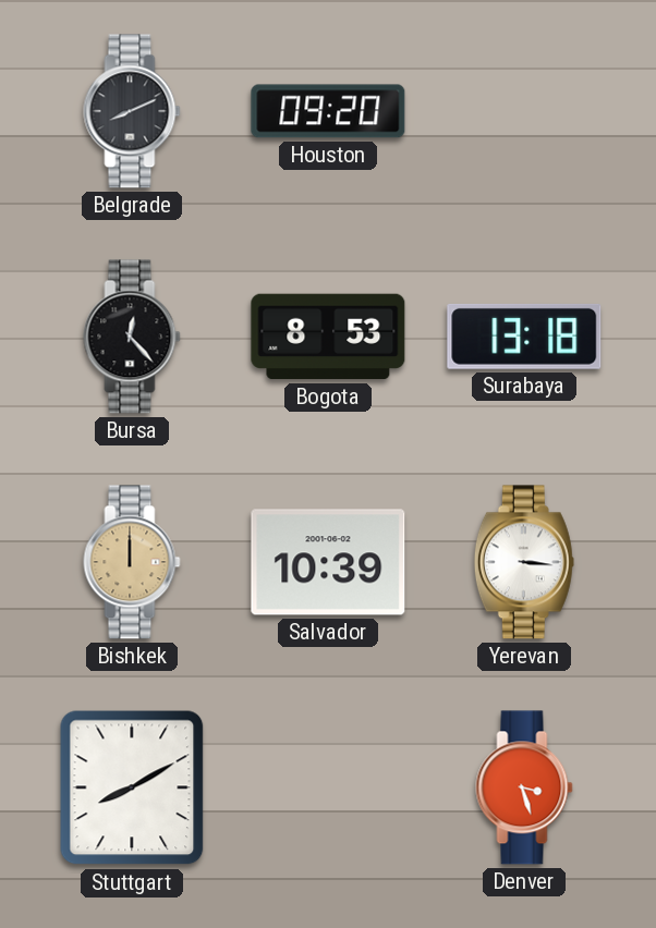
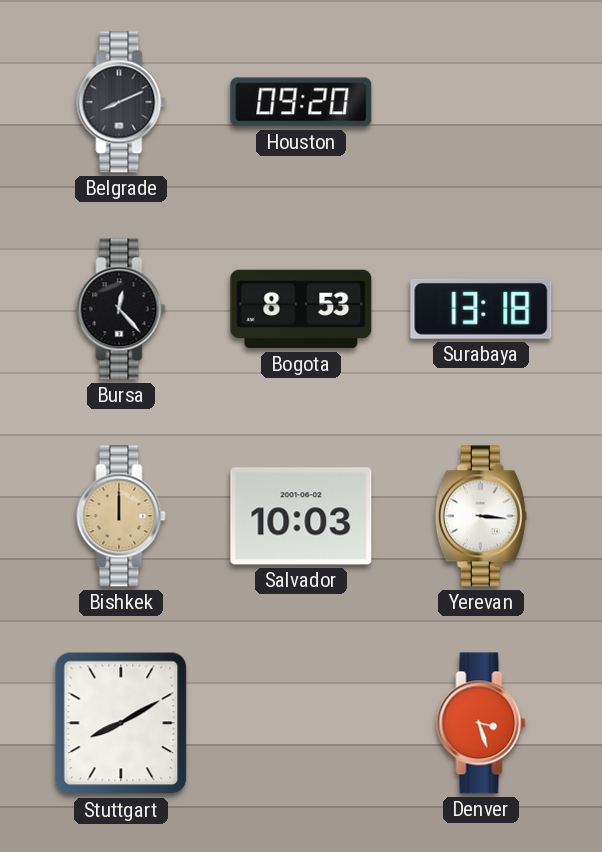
Salvador: 10:39 -> 10:03 (301, 516)
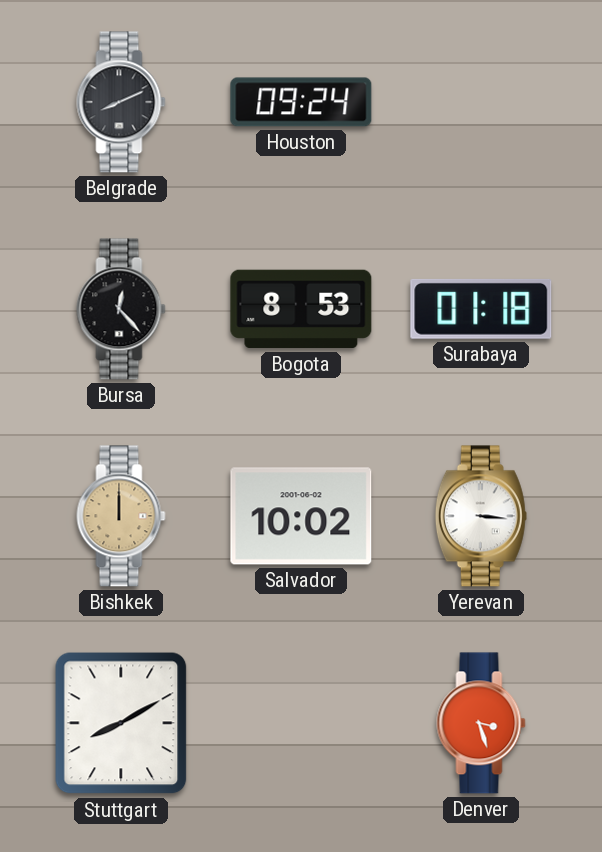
Houston: 09:20 -> 09:24 (301, 102)
Surabaya: 13:18 -> 01:18 (481, 309)
Salvador: 10:03 -> 10:02 (301, 516)
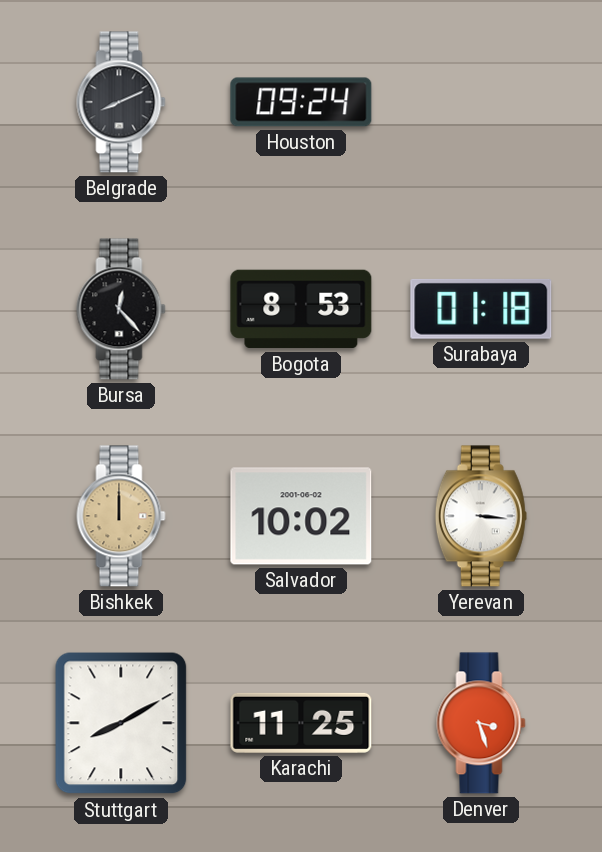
Karachi: none -> 11:25 (301, 723)
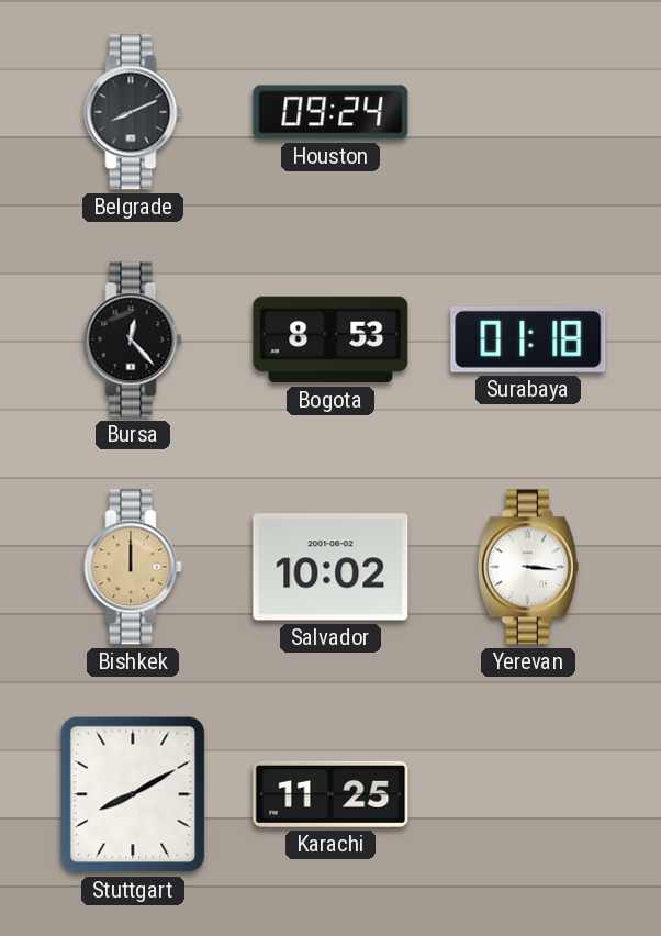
Denver: 3:27 -> none (481, 723)
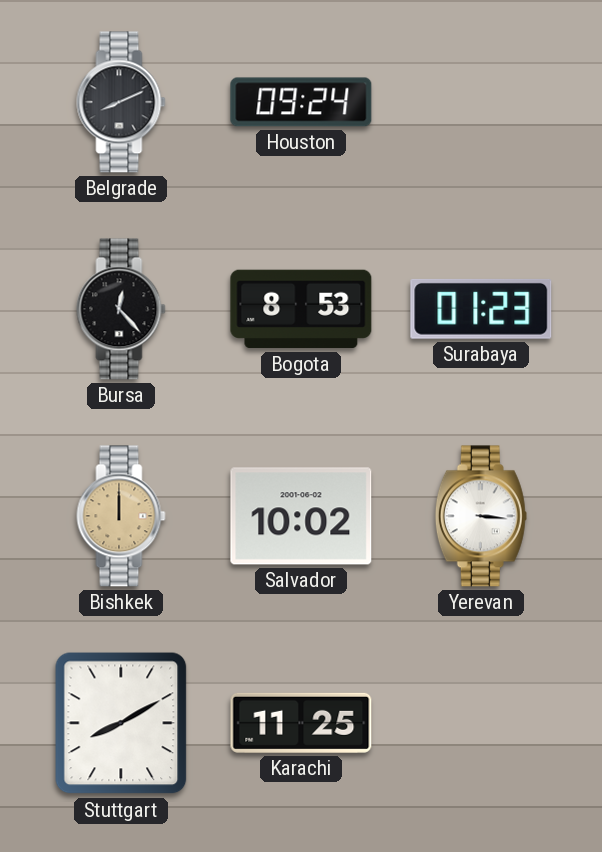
Surabaya: 01:18 -> 01:23 (481, 309)
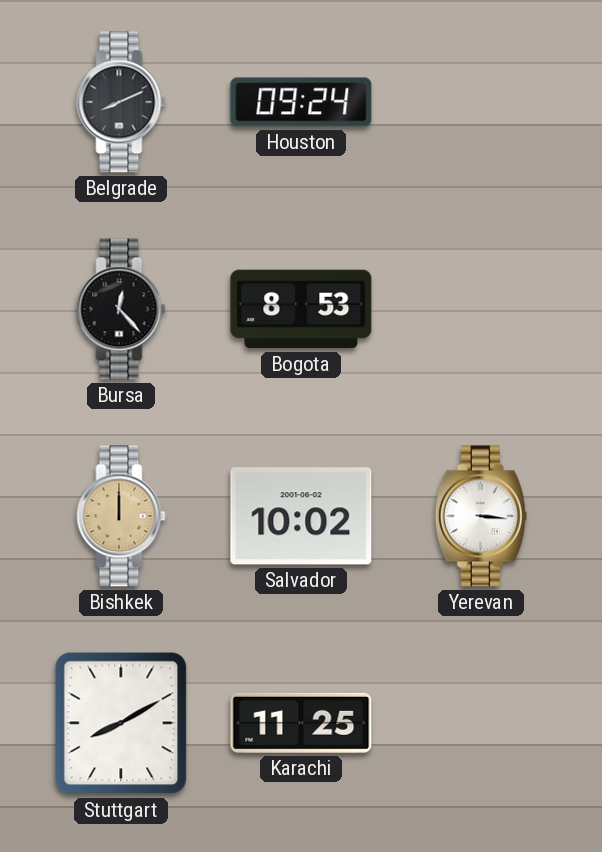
Surabaya: 01:23 -> none (481, 309)
